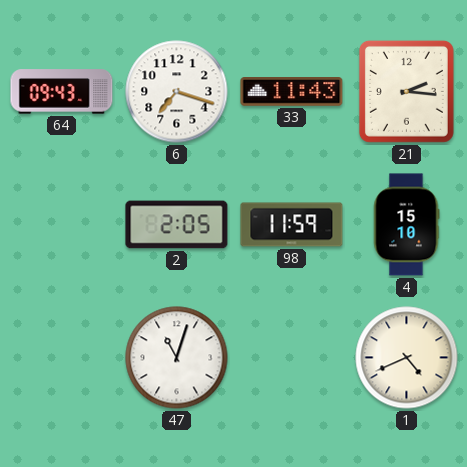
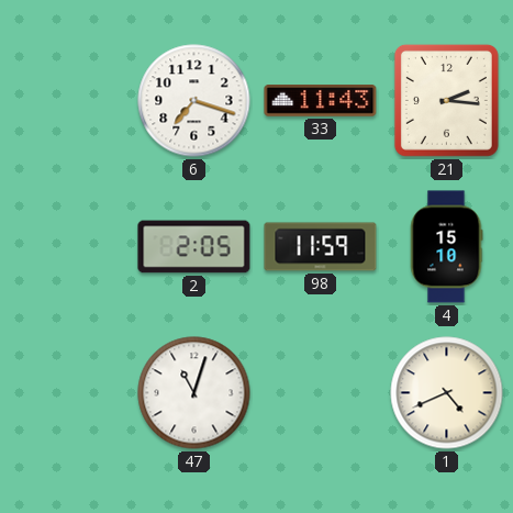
64: 09:43 -> none (62, 92)
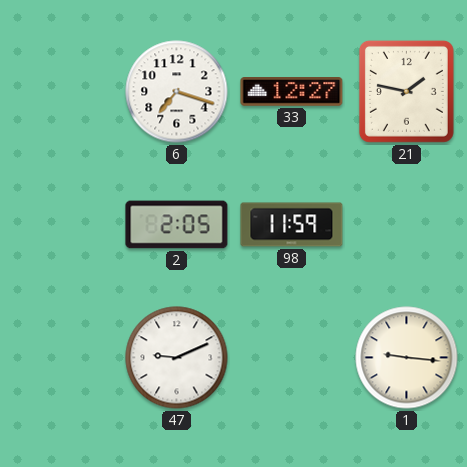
33: 11:43 -> 12:27 (292, 92)
21: 2:16 -> 1:47 (406, 91)
4: 15:10 -> none (446, 247)
47: 11:03 -> 9:11 (177, 358)
1: 4:41 -> 9:16 (407, 358)
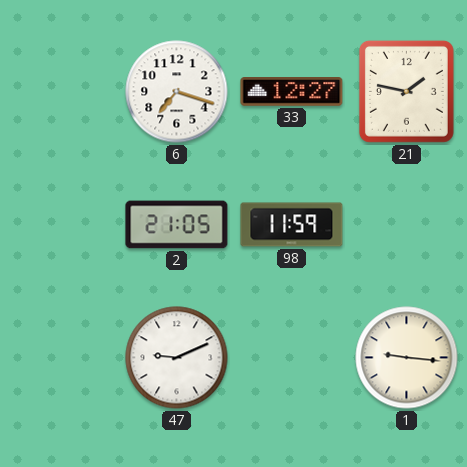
2: 2:05 -> 21:05 (177, 225)
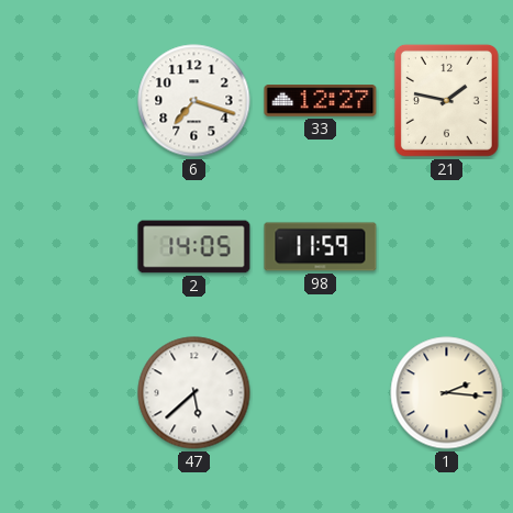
2: 21:05 -> 14:05 (194, 247)
47: 9:11 -> 5:38 (194, 393)
1: 9:16 -> 2:16 (447, 393)
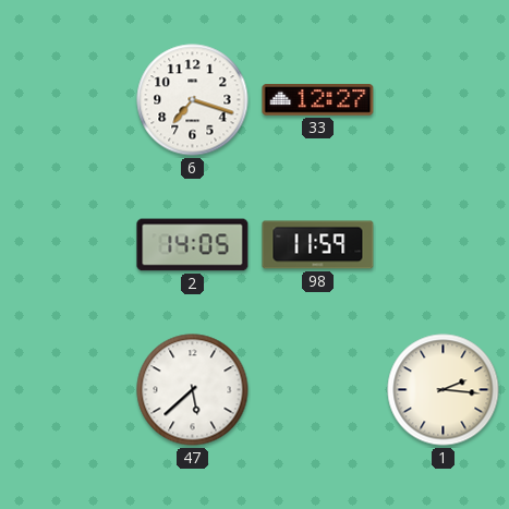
21: 1:47 -> none (446, 100)
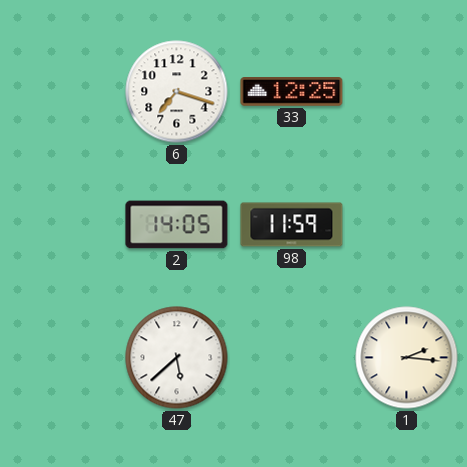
33: 12:27 -> 12:25 (292, 92)
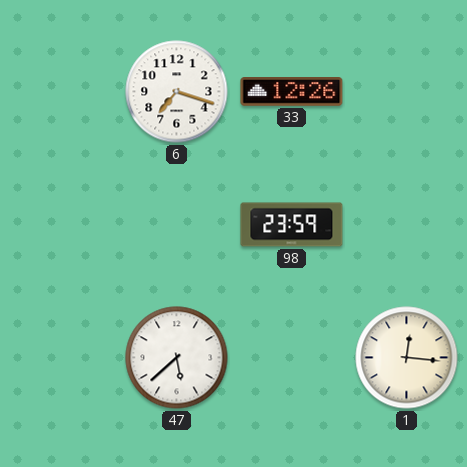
33: 12:25 -> 12:26 (292, 92)
2: 14:05 -> none (177, 225)
98: 11:59 -> 23:59 (292, 225)
1: 2:16 -> 12:16 (407, 358)
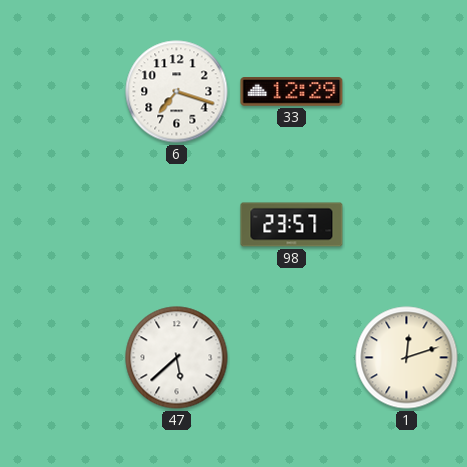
33: 12:26 -> 12:29 (292, 92)
98: 23:59 -> 23:57 (292, 225)
1: 12:16 -> 12:12 (407, 358)
